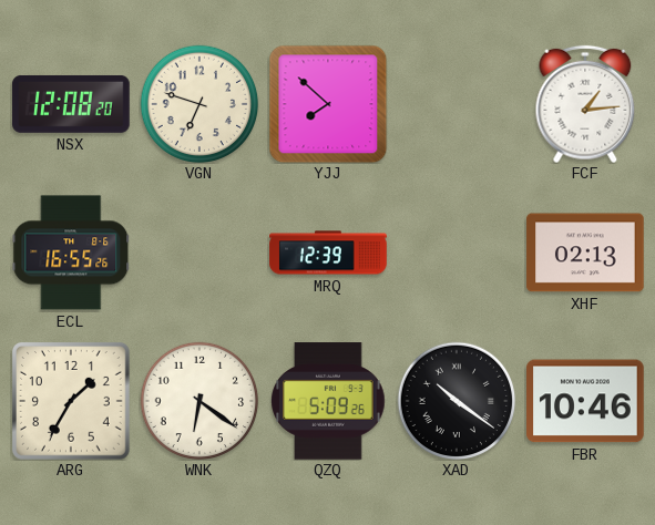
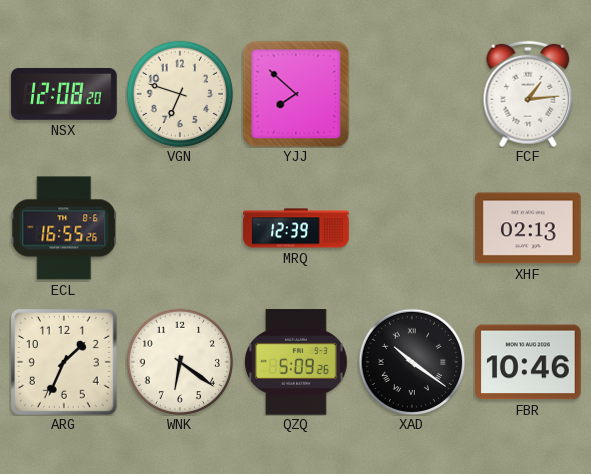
ARG: 1:35 -> 1:34 (64, 362)
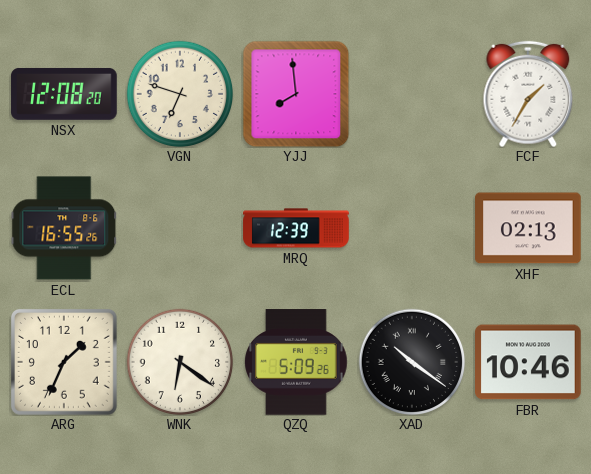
YJJ: 7:52 -> 7:59 (296, 94)
FCF: 1:14 -> 1:35 (528, 94)
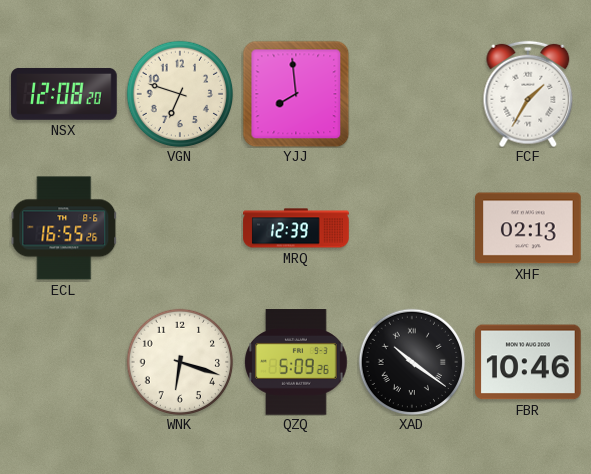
ARG: 1:34 -> none (64, 362)
WNK: 6:21 -> 6:18 (180, 362)
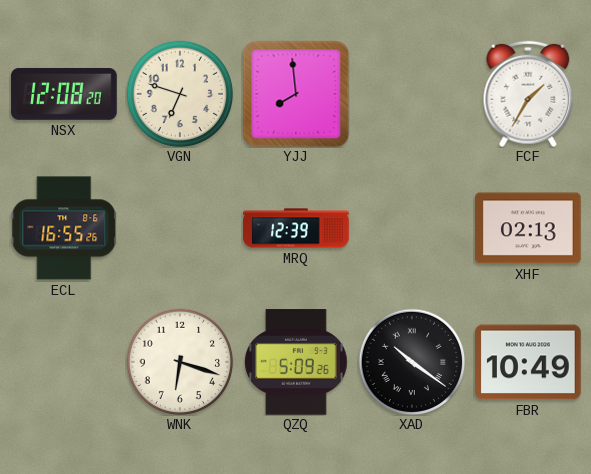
FBR: 10:46 -> 10:49 (528, 362)
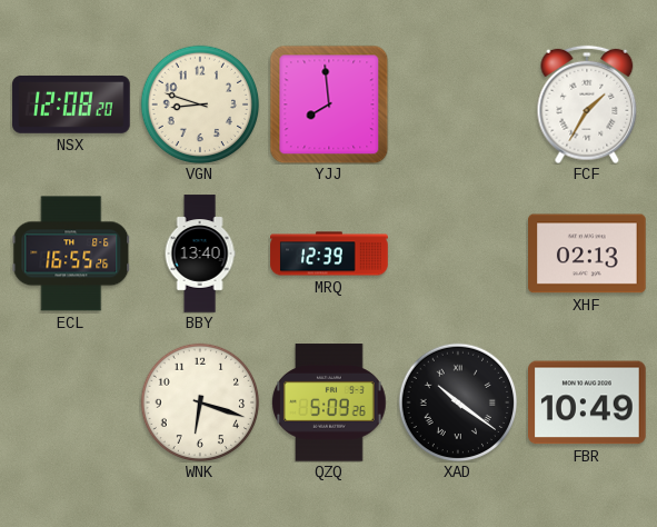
VGN: 6:48 -> 8:48 (200, 105)
BBY: none -> 13:40 (200, 253)
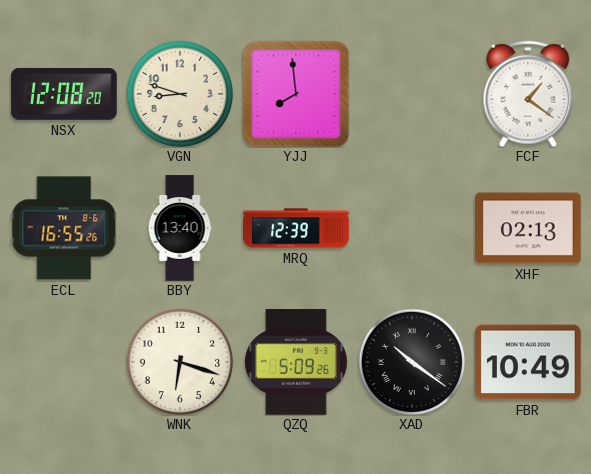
FCF: 1:35 -> 1:21 (528, 94)
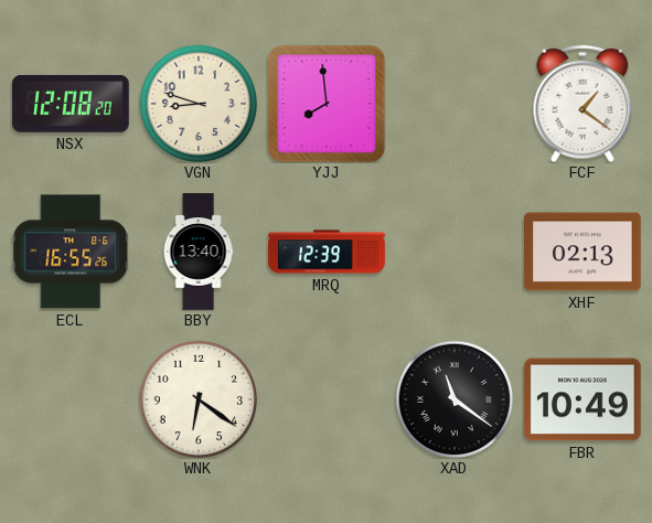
WNK: 6:18 -> 6:21 (199, 399)
QZQ: 5:09 -> none (296, 362)
XAD: 10:21 -> 11:21 (455, 399)
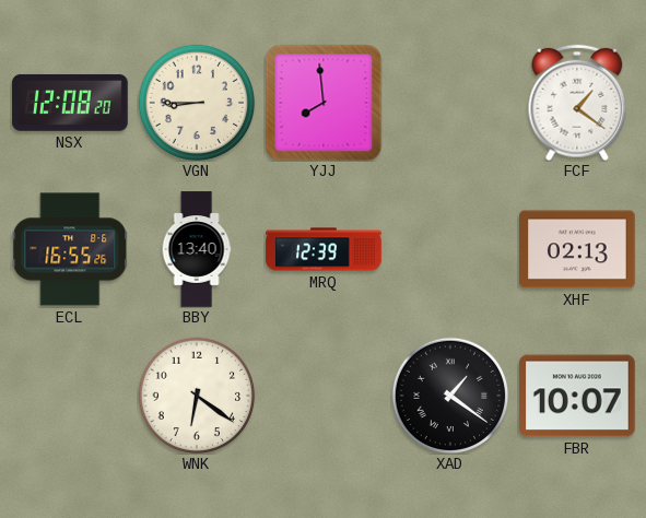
VGN: 8:48 -> 8:45 (197, 103)
XAD: 11:21 -> 1:21 (450, 396)
FBR: 10:49 -> 10:07 (577, 396)
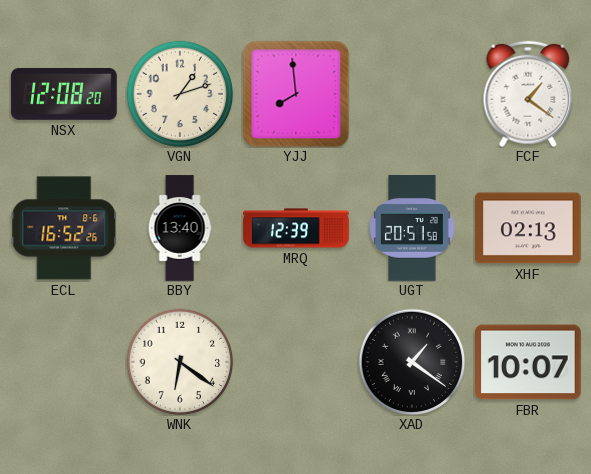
VGN: 8:45 -> 1:12 (180, 94)
ECL: 16:55 -> 16:52 (64, 228)
UGT: none -> 20:51 (412, 228)
